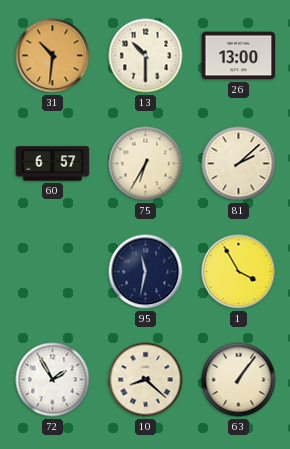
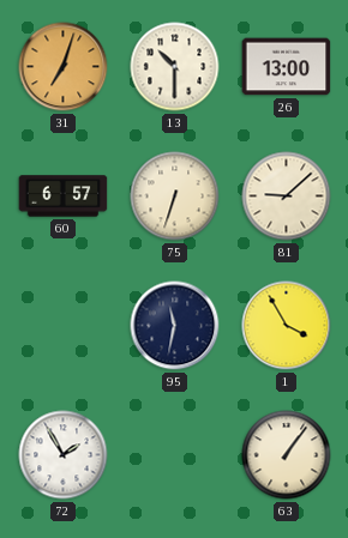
31: 10:31 -> 7:03 (64, 67)
75: 6:35 -> 6:33 (175, 197)
81: 2:08 -> 9:08 (287, 197)
10: 8:22 -> none (146, 380)
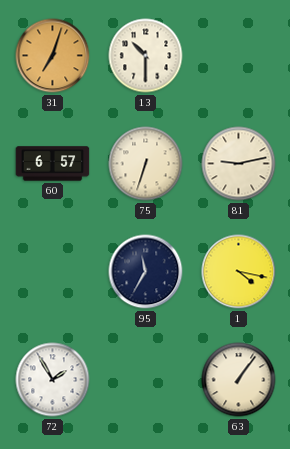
26: 13:00 -> none (287, 67)
81: 9:08 -> 9:13 (239, 164)
95: 11:32 -> 11:35 (146, 272)
1: 3:55 -> 4:17 (239, 272)
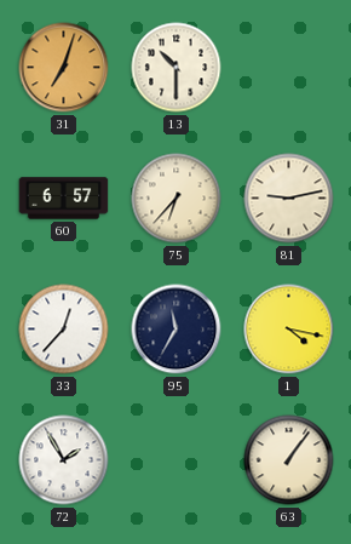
75: 6:33 -> 6:37 (177, 199)
33: none -> 12:37 (64, 330)
